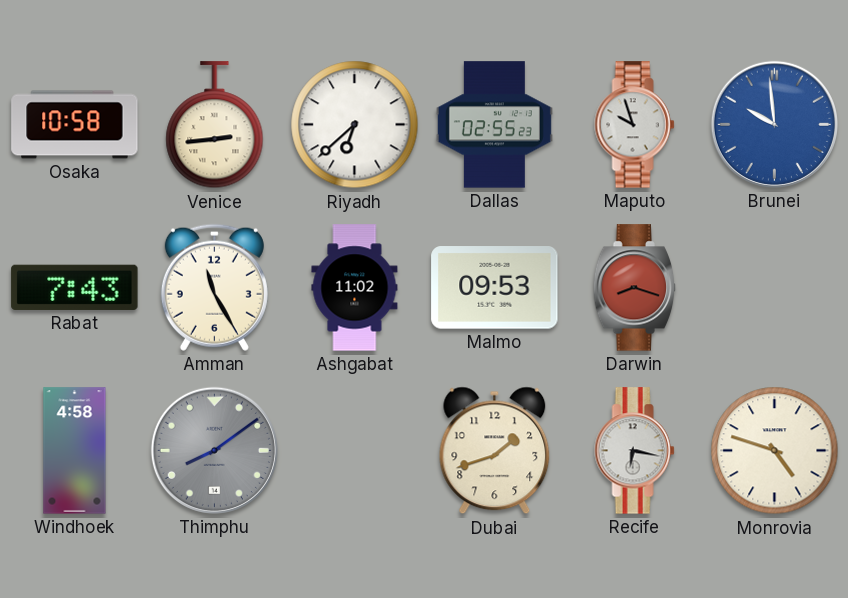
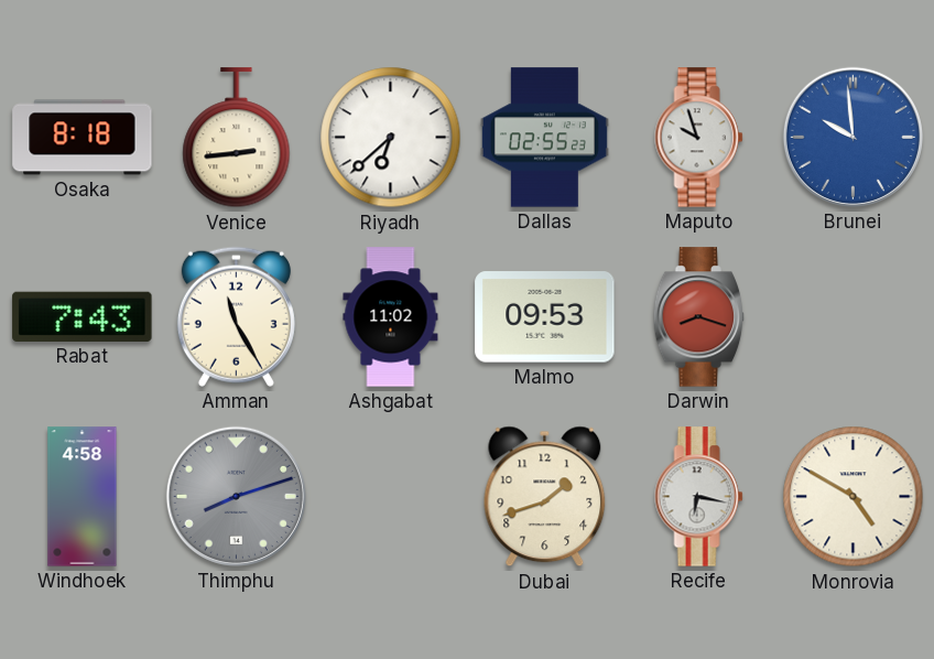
Osaka: 10:58 -> 8:18 (83, 138)
Thimphu: 8:09 -> 8:12 (236, 496)
Monrovia: 4:48 -> 4:50 (854, 497)
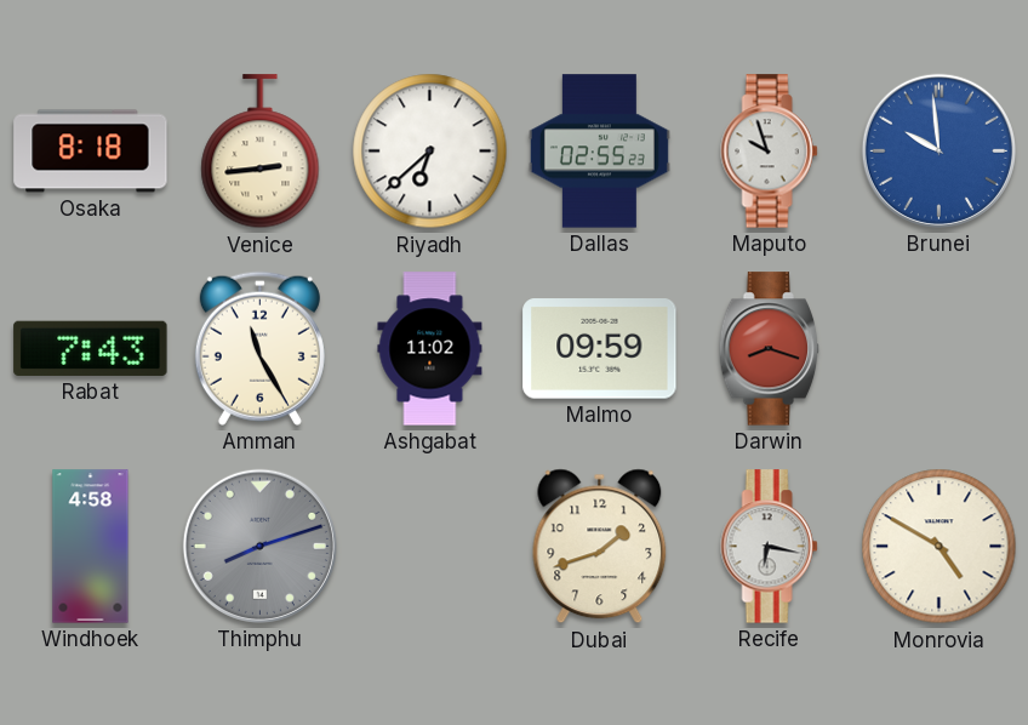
Malmo: 09:53 -> 09:59 (600, 349)
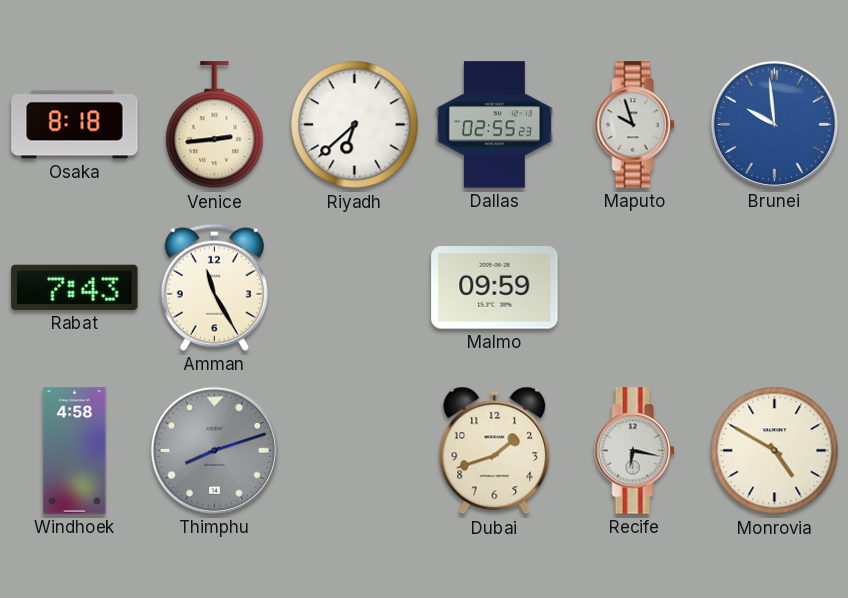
Ashgabat: 11:02 -> none (430, 349)
Darwin: 8:18 -> none (770, 349)
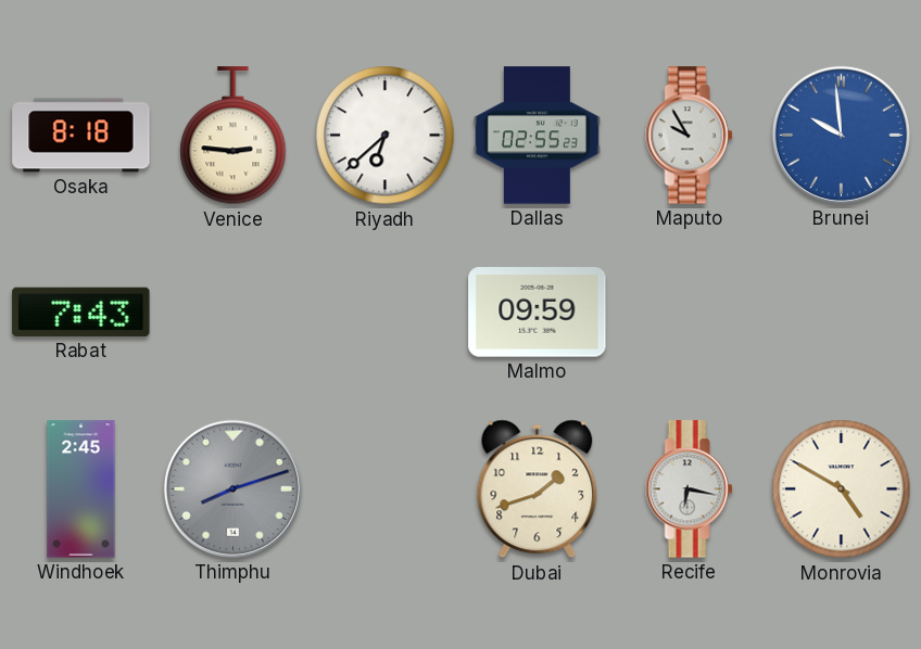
Venice: 2:44 -> 2:46 (234, 136)
Maputo: 9:57 -> 9:55 (690, 136)
Amman: 11:25 -> none (214, 287)
Windhoek: 4:58 -> 2:45 (81, 489)
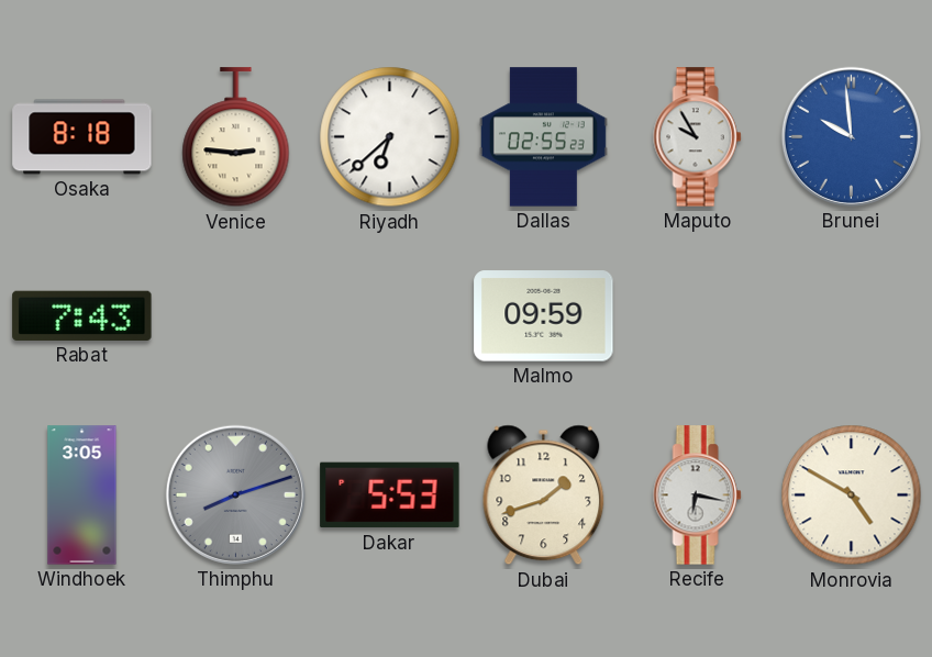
Windhoek: 2:45 -> 3:05 (82, 495)
Dakar: none -> 5:53 (390, 495)
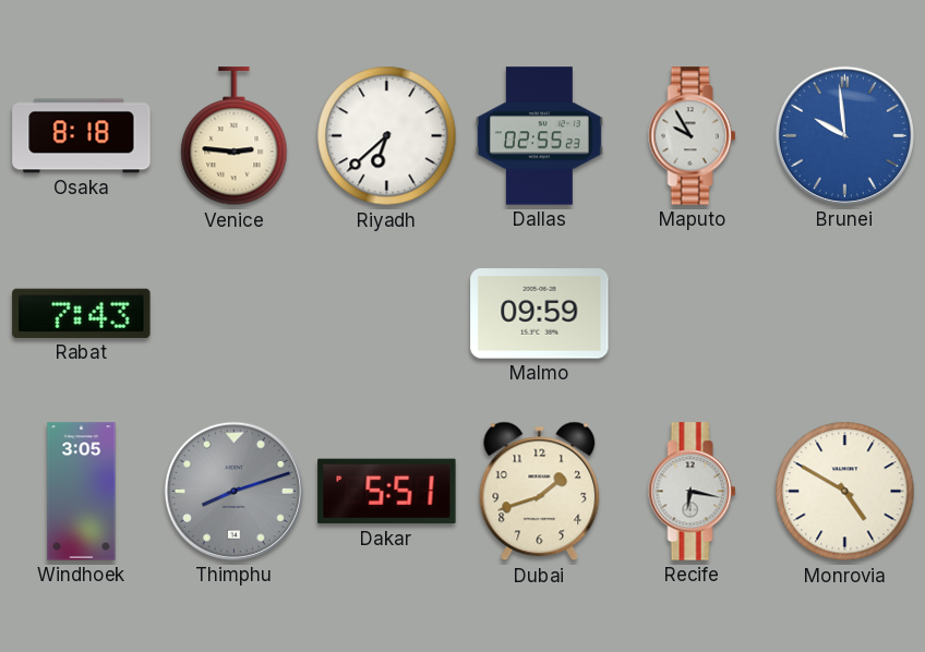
Dakar: 5:53 -> 5:51 (387, 492)
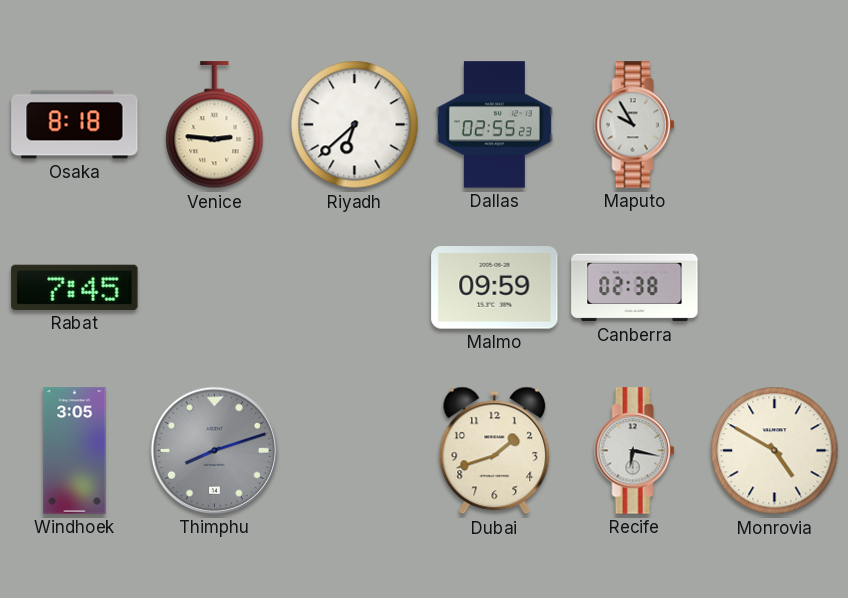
Brunei: 9:59 -> none (844, 135)
Rabat: 7:43 -> 7:45 (75, 287)
Canberra: none -> 02:38 (635, 288)
Dakar: 5:51 -> none (387, 492)
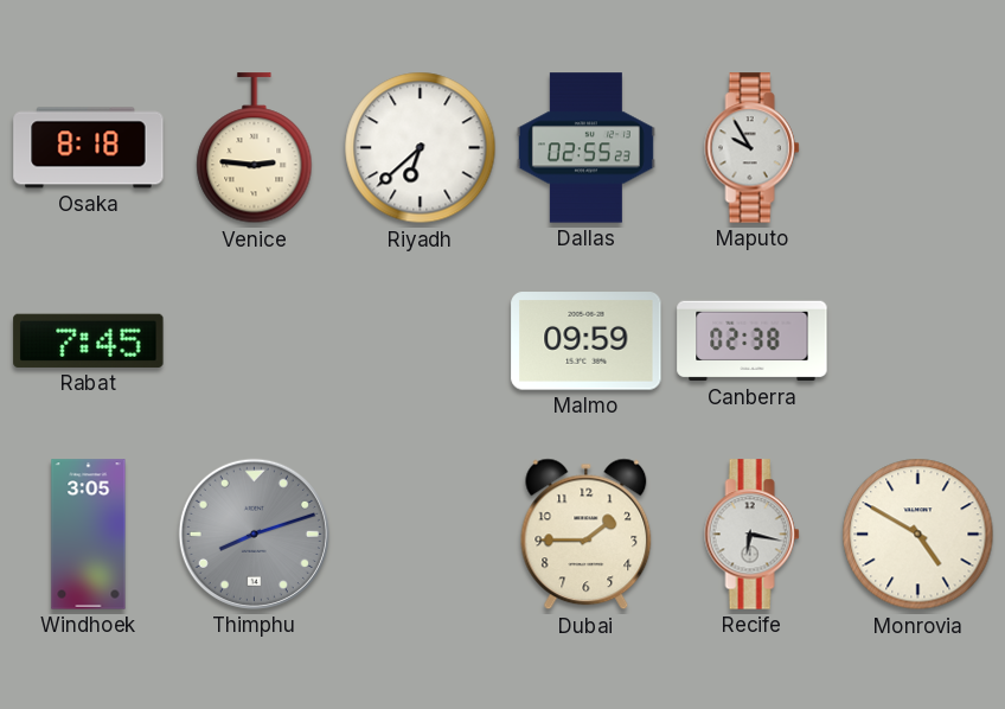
Dubai: 1:42 -> 1:45 (587, 535)
